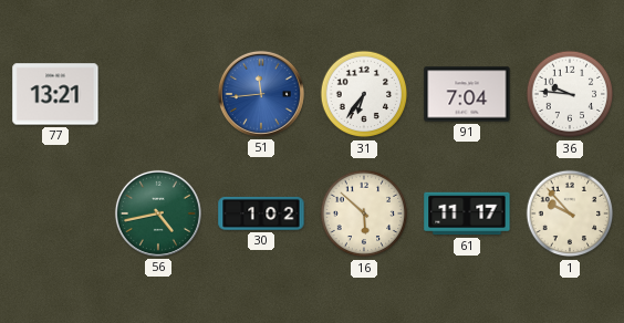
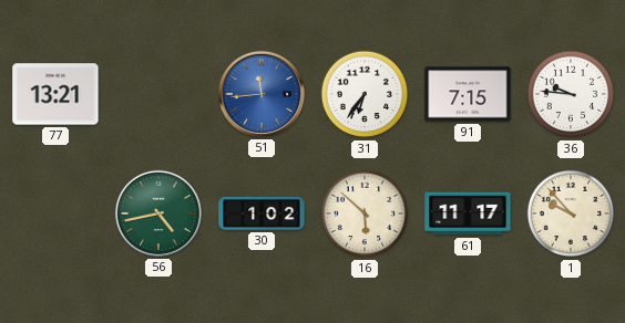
91: 7:04 -> 7:15 (468, 94)
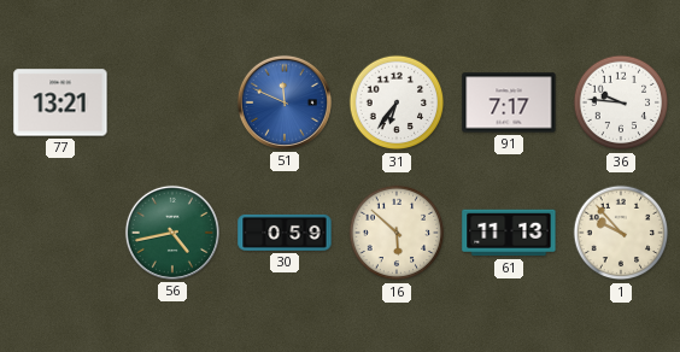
51: 11:44 -> 11:49 (285, 102)
91: 7:15 -> 7:17 (509, 102)
30: 1:02 -> 0:59 (285, 233)
61: 11:17 -> 11:13 (509, 233)
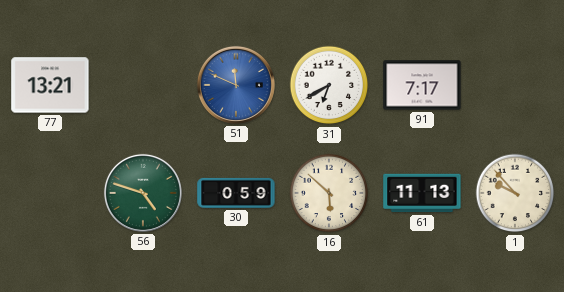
31: 6:36 -> 6:40 (329, 85)
36: 9:46 -> none (621, 102)
56: 4:43 -> 4:48 (143, 193)
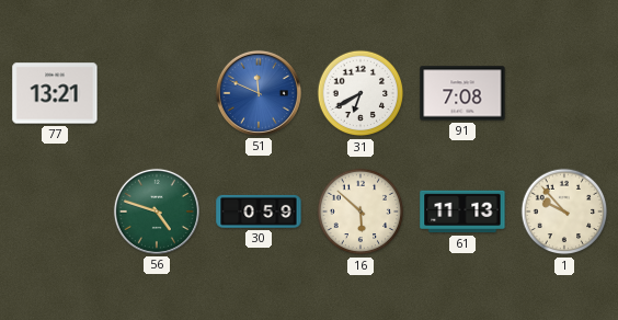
91: 7:17 -> 7:08 (462, 93)
